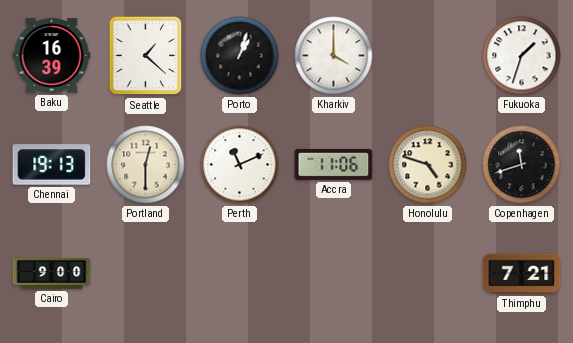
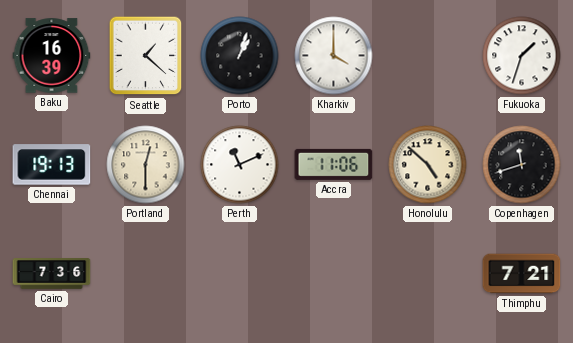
Honolulu: 4:48 -> 4:52 (428, 165)
Cairo: 9:00 -> 7:36 (52, 274)
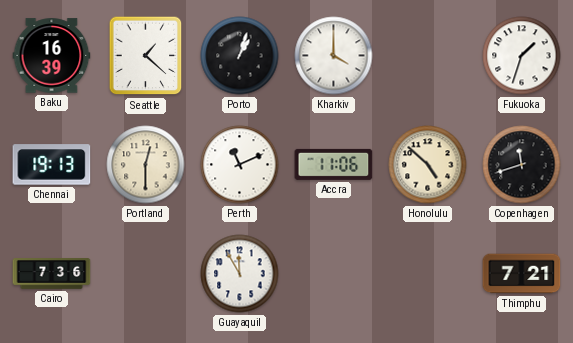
Guayaquil: none -> 11:55 (240, 274)
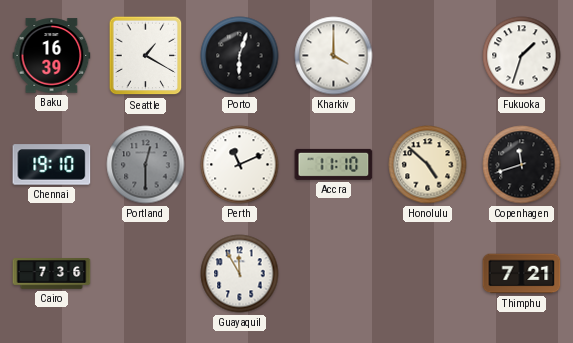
Seattle: 1:22 -> 1:20 (146, 56)
Porto: 1:03 -> 6:03 (240, 56)
Chennai: 19:13 -> 19:10 (52, 165)
Portland dial: cream -> grey (146, 165)
Accra: 11:06 -> 11:10 (334, 164)
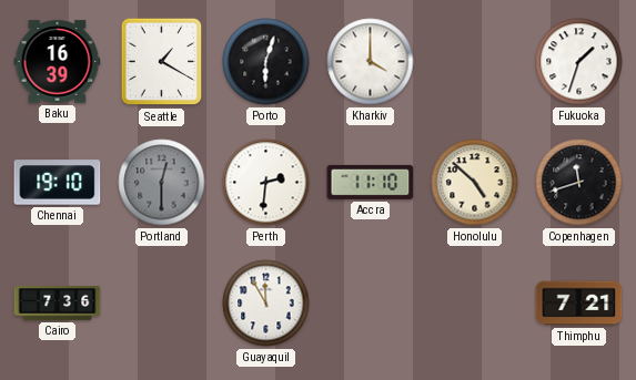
Perth: 11:11 -> 2:31 (266, 183)
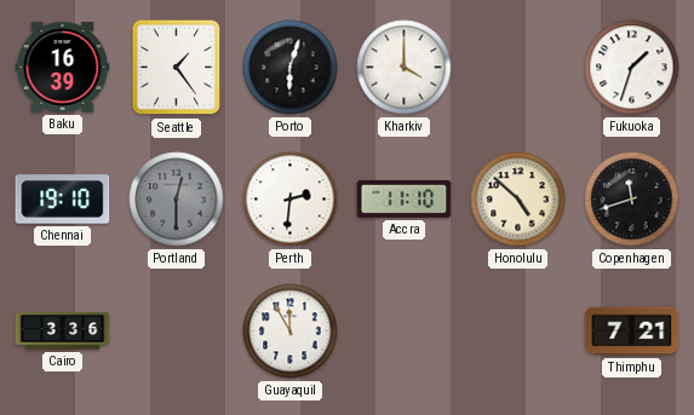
Seattle: 1:20 -> 1:24 (177, 68)
Cairo: 7:36 -> 3:36 (63, 332)
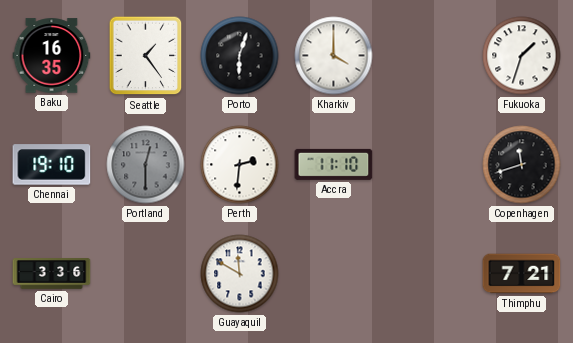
Baku: 16:39 -> 16:35 (52, 56)
Honolulu: 4:52 -> none (518, 200)
Guayaquil: 11:55 -> 11:50 (240, 274)
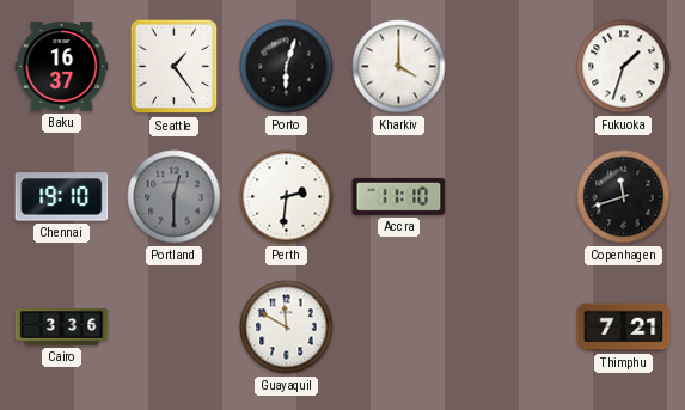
Baku: 16:35 -> 16:37 (62, 67)
